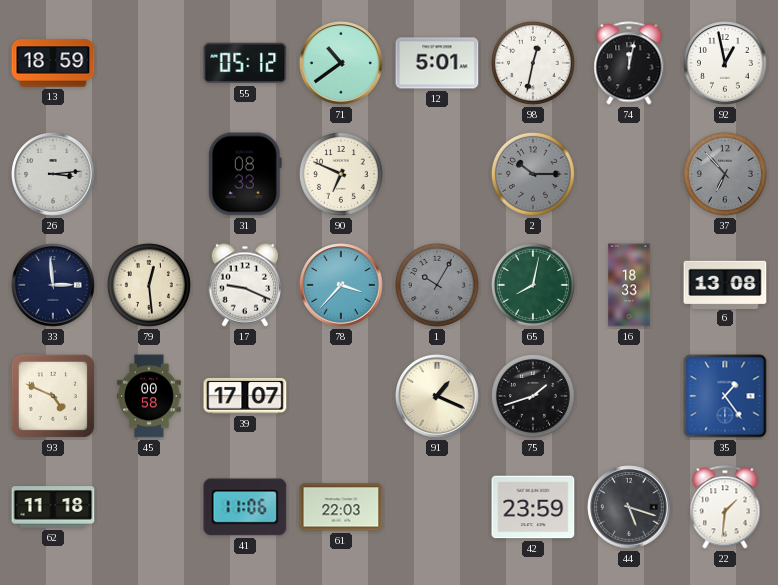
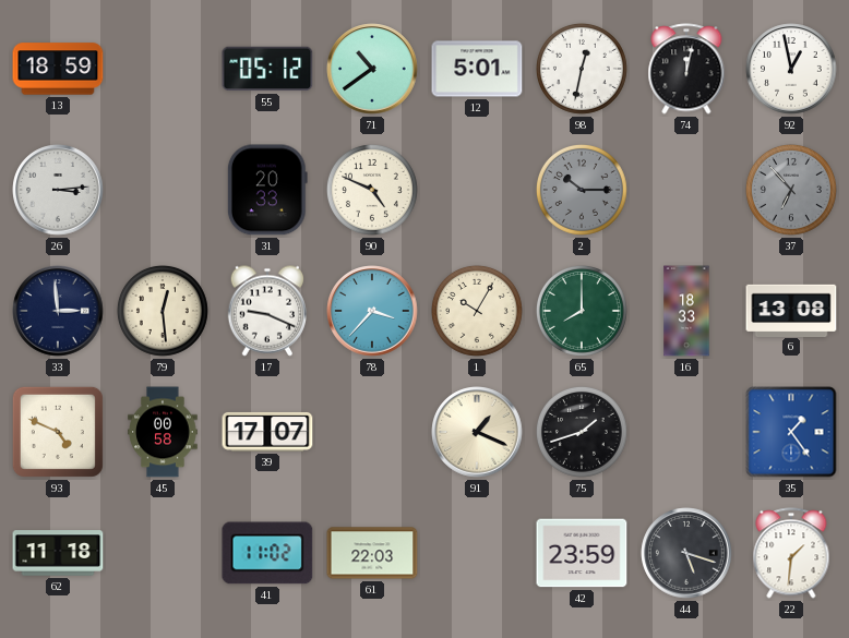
31: 08:33 -> 20:33 (267, 190)
90: 6:49 -> 4:49 (372, 190)
1 dial: grey -> cream (477, 311)
65: 8:02 -> 8:00 (582, 311)
41: 11:06 -> 11:02 (267, 553)
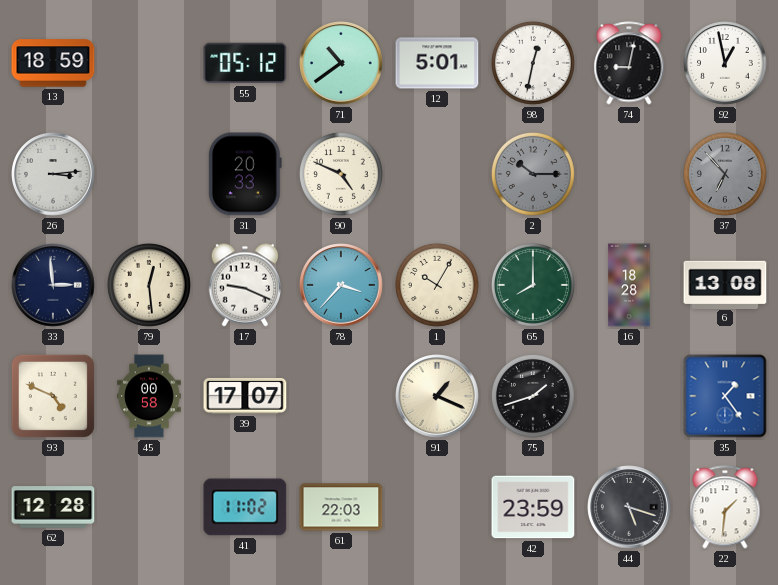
74: 12:02 -> 9:02 (629, 63)
16: 18:33 -> 18:28 (629, 285)
62: 11:18 -> 12:28 (53, 507)
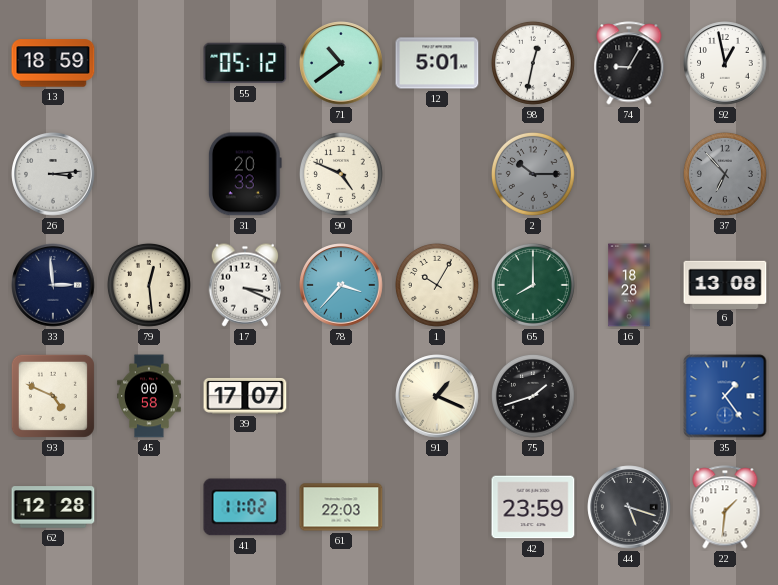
74: 9:02 -> 9:05 (629, 63)
17: 9:19 -> 3:19 (244, 285)
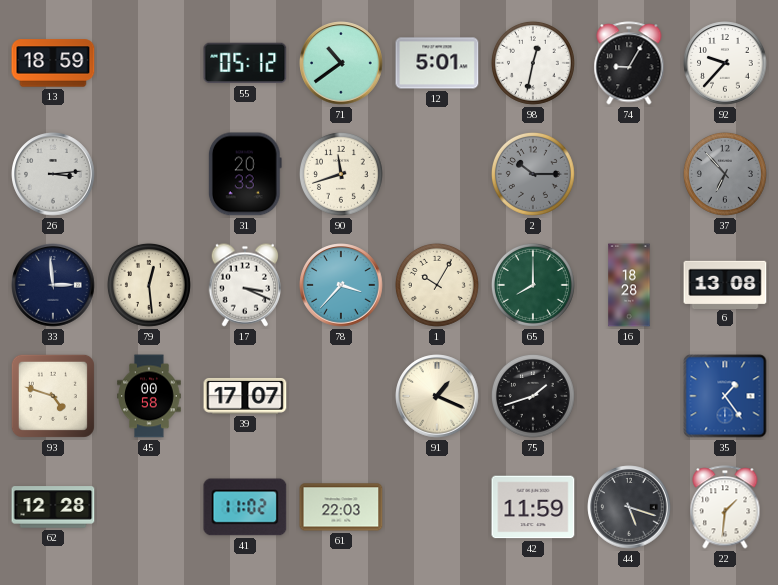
92: 12:58 -> 9:37 (725, 63)
90: 4:49 -> 11:42 (341, 174)
93: 4:49 -> 4:48 (53, 396)
42: 23:59 -> 11:59 (533, 507)
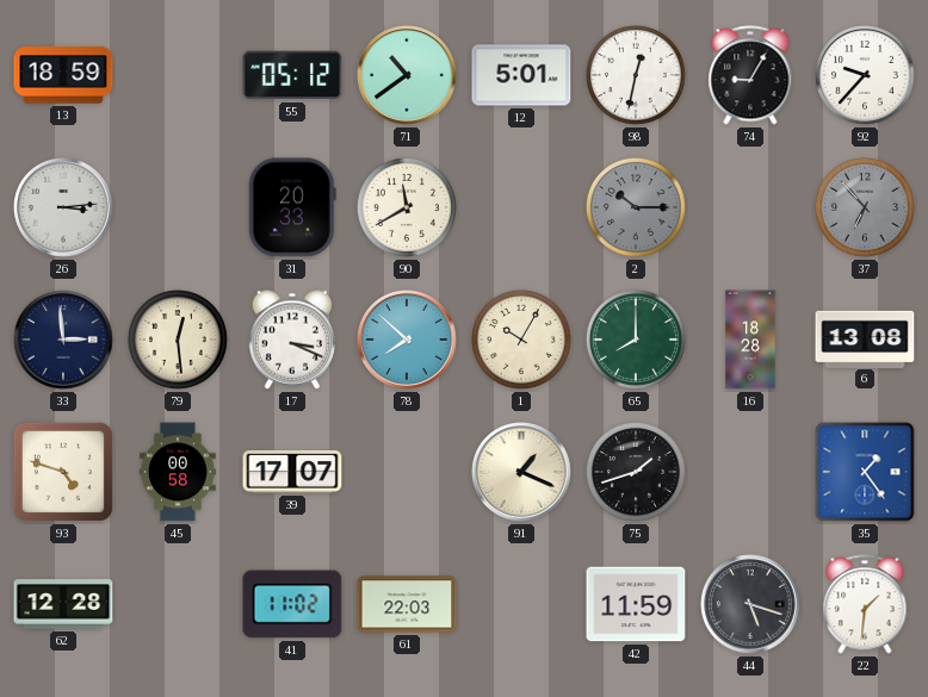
90: 11:42 -> 11:40 (407, 207)
78: 3:37 -> 7:52 (407, 340)
